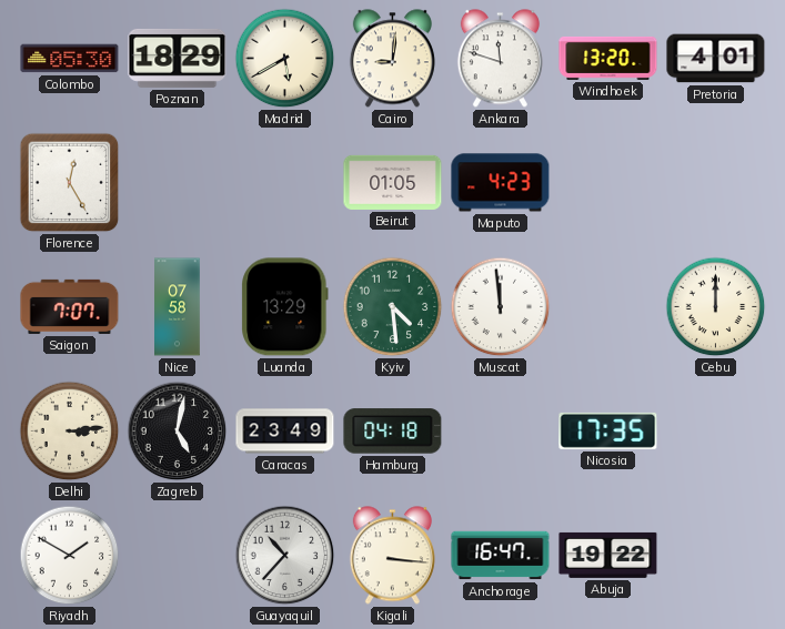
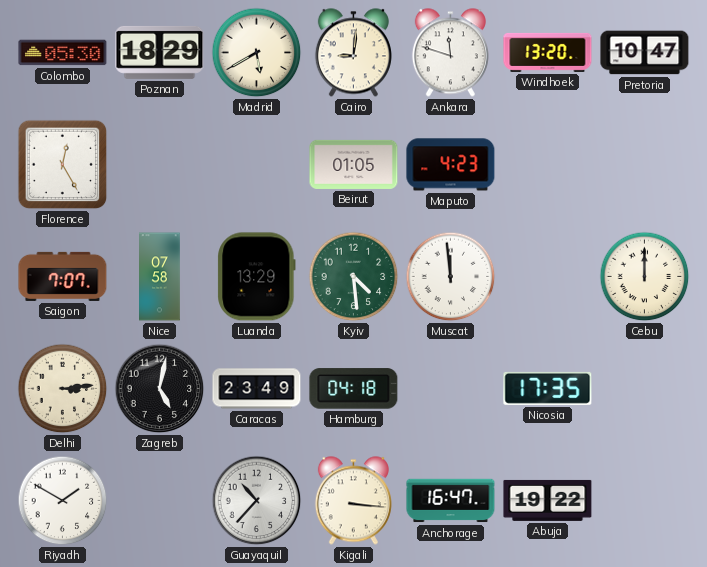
Pretoria: 4:01 -> 10:47 (645, 53)
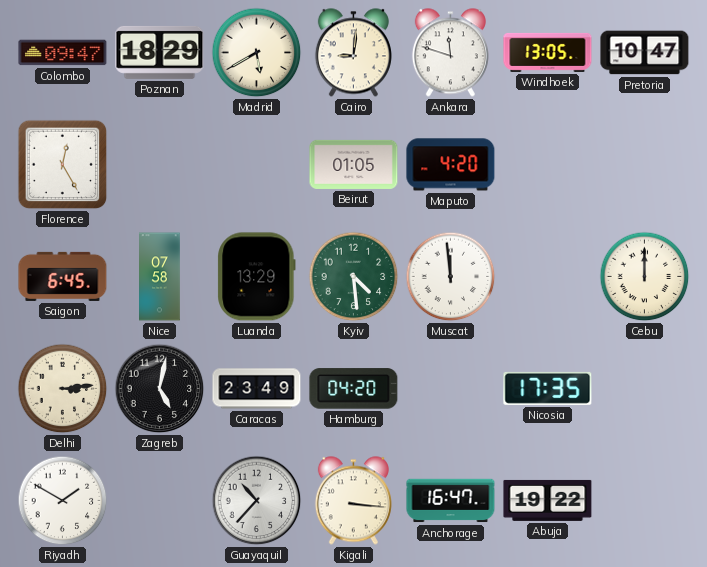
Colombo: 05:30 -> 09:47 (63, 53)
Windhoek: 13:20 -> 13:05 (548, 52)
Maputo: 4:23 -> 4:20 (451, 165)
Saigon: 7:07 -> 6:45 (63, 276)
Hamburg: 04:18 -> 04:20 (354, 389)
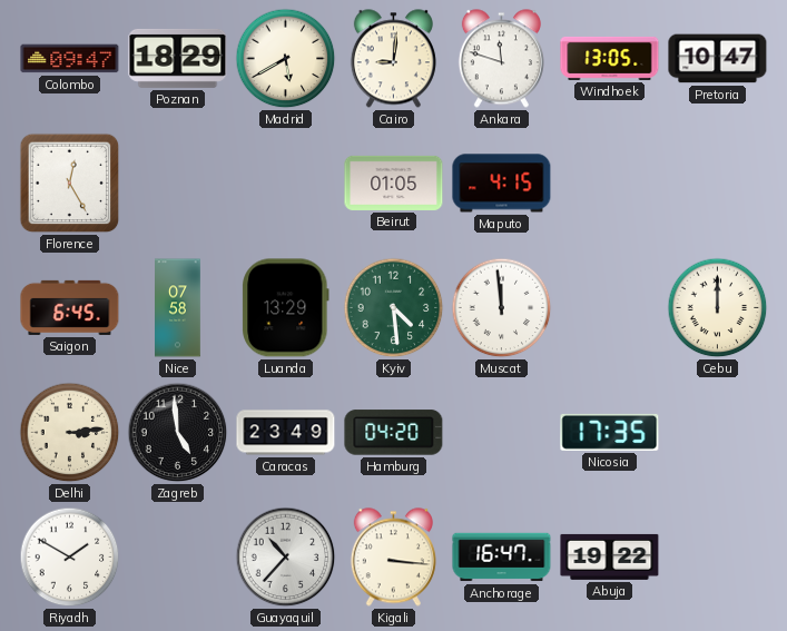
Maputo: 4:20 -> 4:15 (502, 184)
Zagreb: 5:02 -> 4:59 (178, 433)
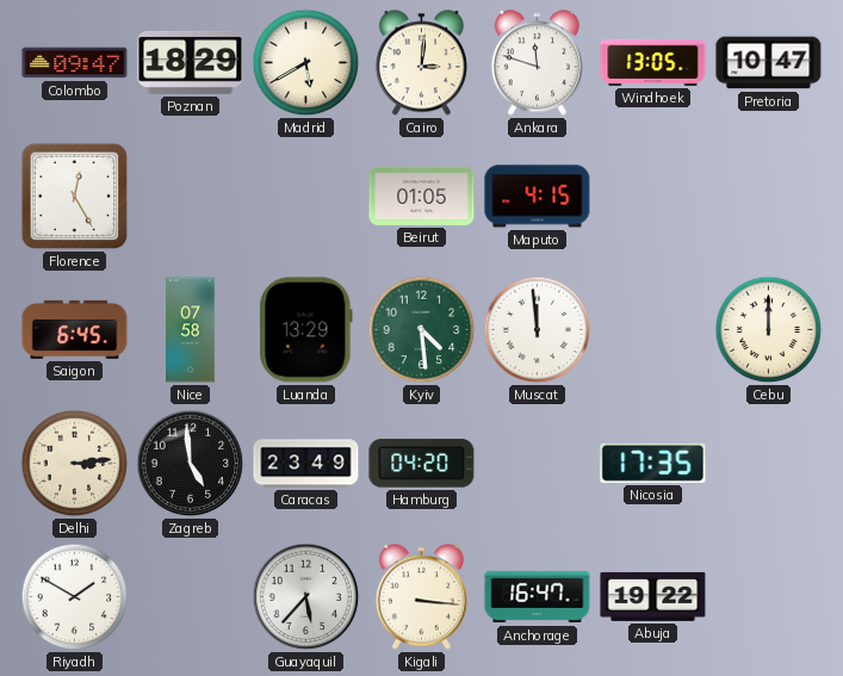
Cairo: 9:01 -> 3:01 (421, 63)
Guayaquil: 10:37 -> 5:37 (306, 597)
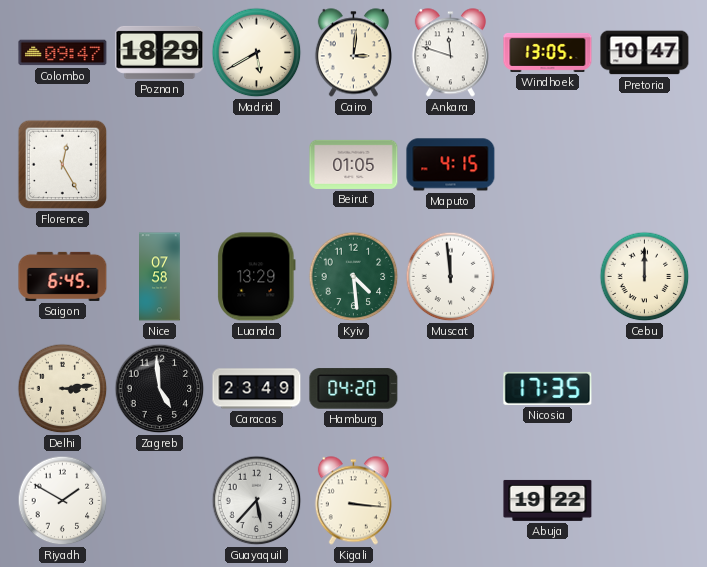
Anchorage: 16:47 -> none (538, 597)
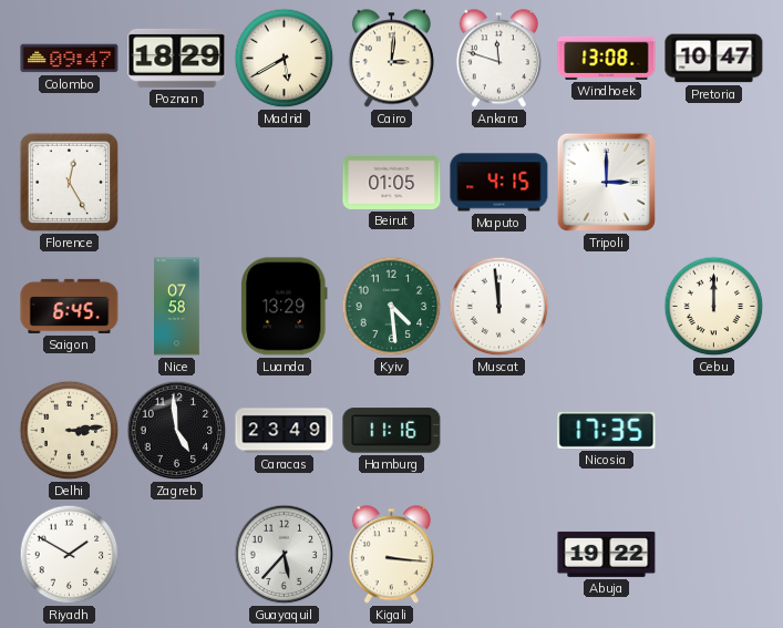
Windhoek: 13:05 -> 13:08 (607, 58)
Tripoli: none -> 3:00 (606, 182)
Hamburg: 04:20 -> 11:16 (392, 431)
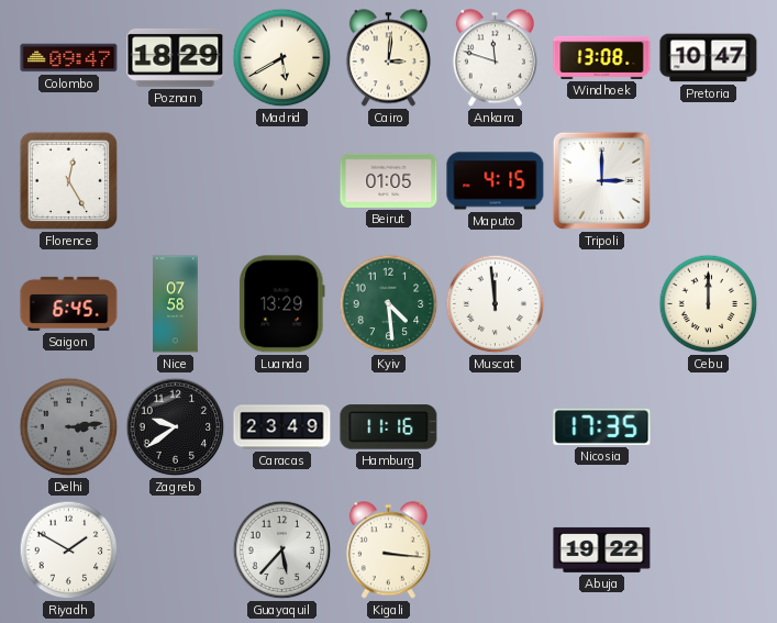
Delhi dial: cream -> grey (69, 427)
Zagreb: 4:59 -> 9:39 (176, 427)
